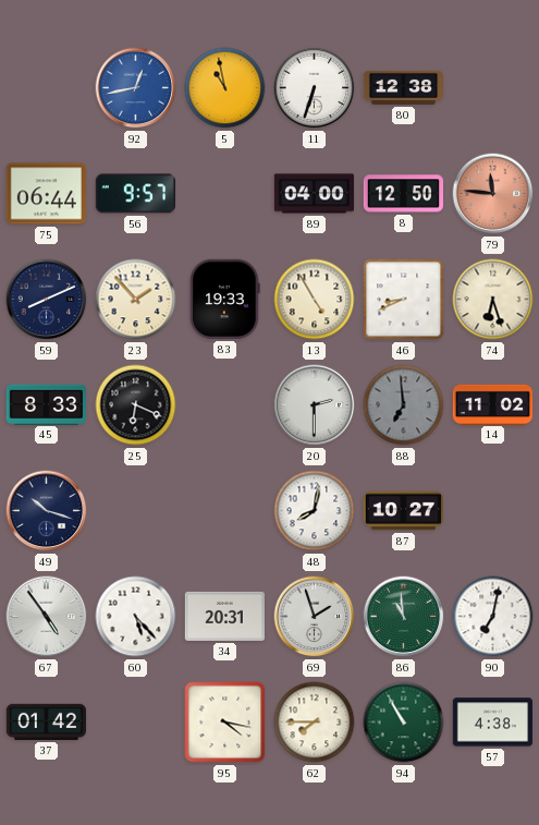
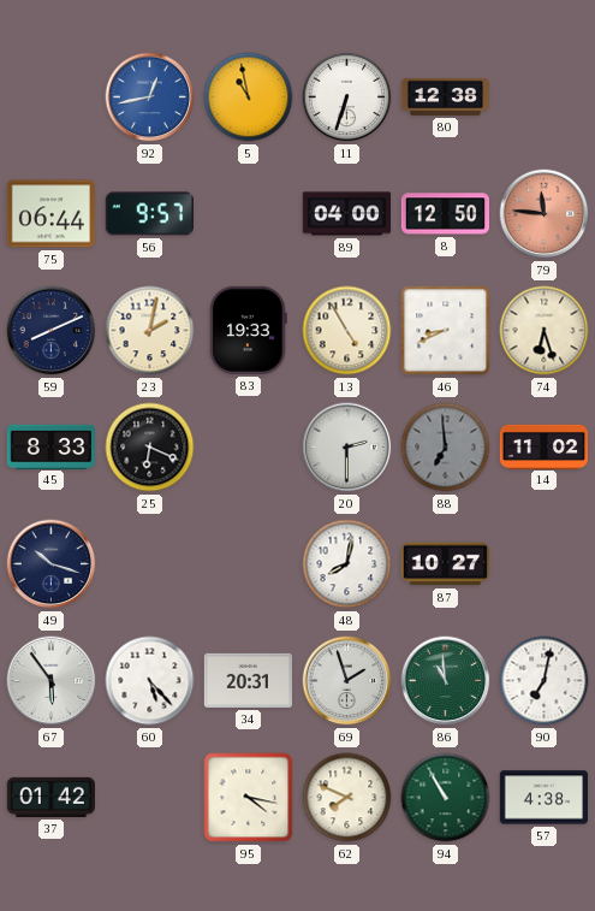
23: 1:53 -> 2:02 (150, 331)
67: 4:54 -> 5:54 (52, 681)
62: 7:45 -> 7:49 (347, 798)
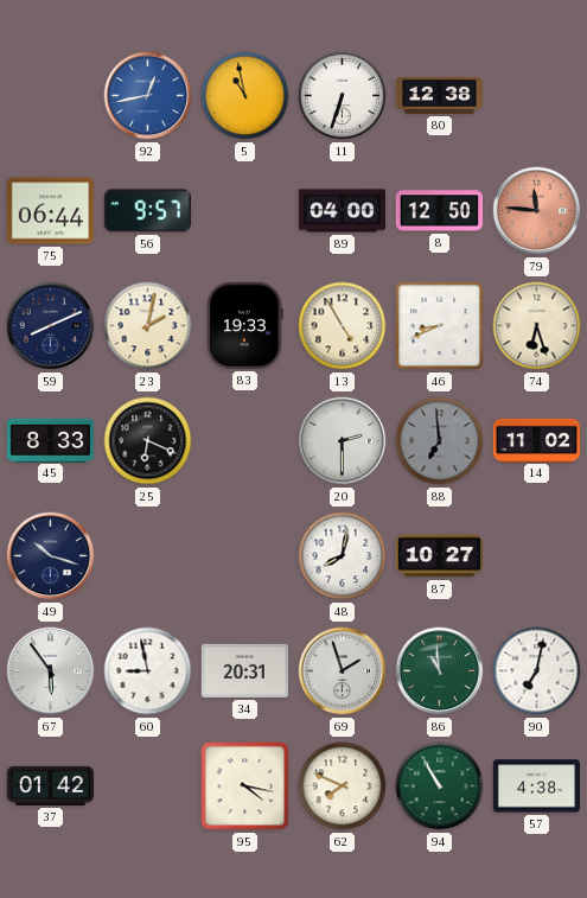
60: 5:23 -> 8:58 (148, 671)
